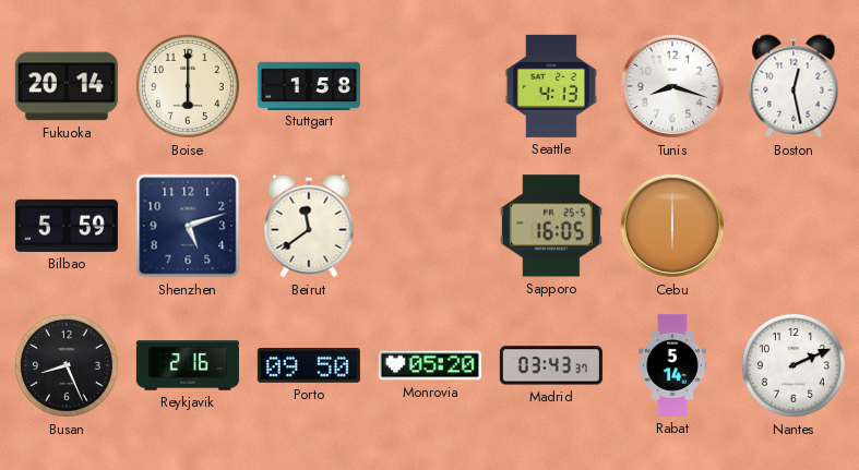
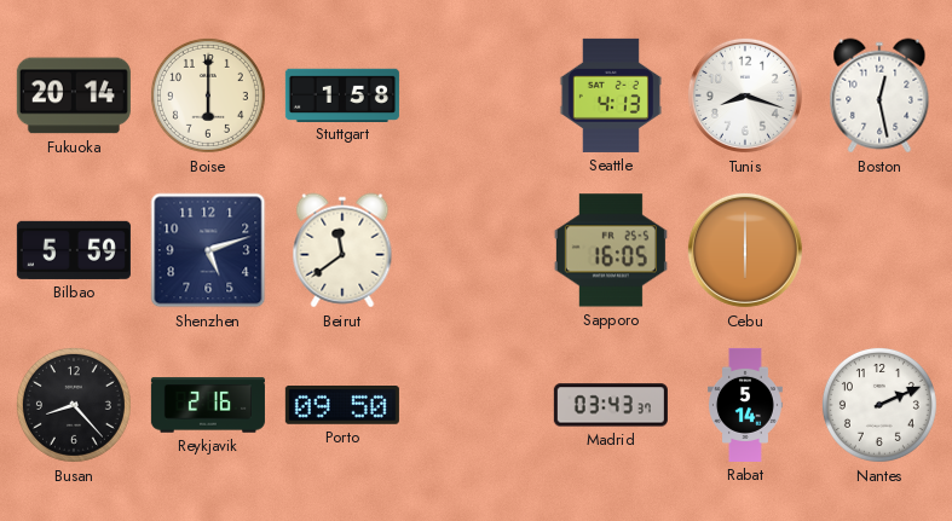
Busan: 8:26 -> 8:23 (74, 405)
Monrovia: 05:20 -> none (430, 365)
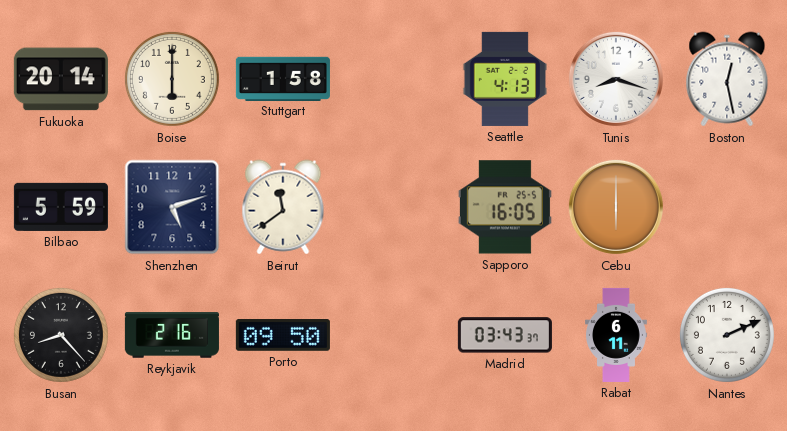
Rabat: 5:14 -> 6:11 (617, 335)
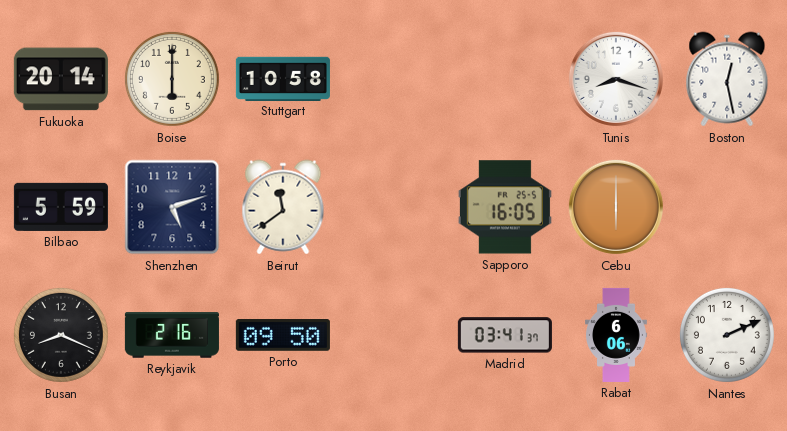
Stuttgart: 1:58 -> 10:58 (283, 78)
Seattle: 4:13 -> none (504, 79)
Busan: 8:23 -> 8:19 (61, 335)
Madrid: 03:43 -> 03:41 (505, 335)
Rabat: 6:11 -> 6:06 (617, 335)
